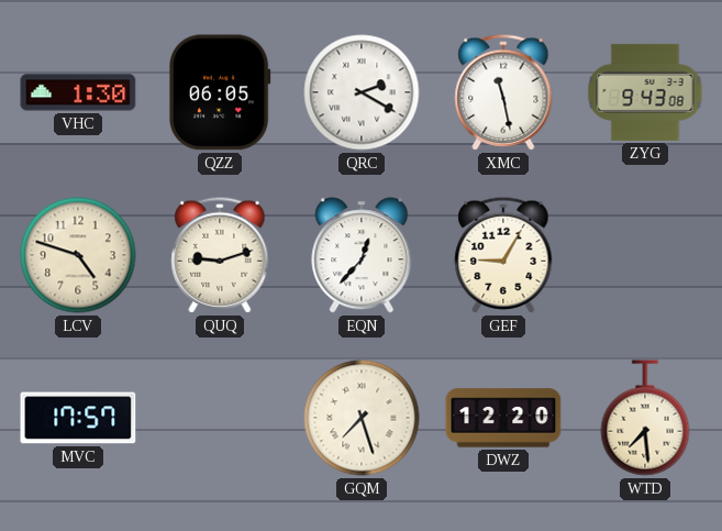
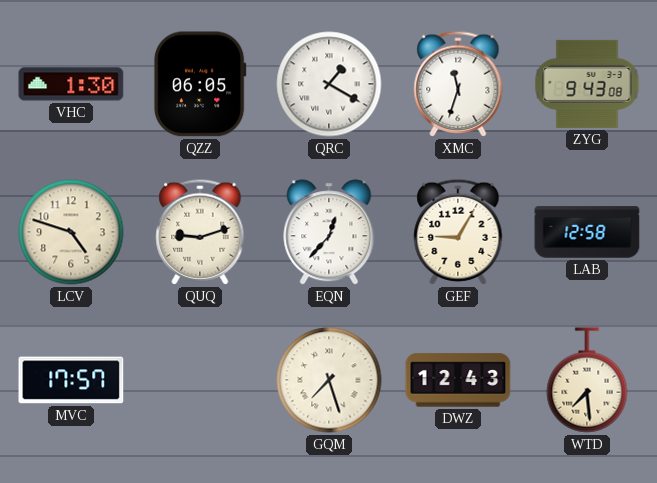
QRC: 2:20 -> 1:20 (329, 84)
XMC: 11:28 -> 11:33 (458, 84)
LAB: none -> 12:58 (587, 232)
DWZ: 12:20 -> 12:43 (458, 380)
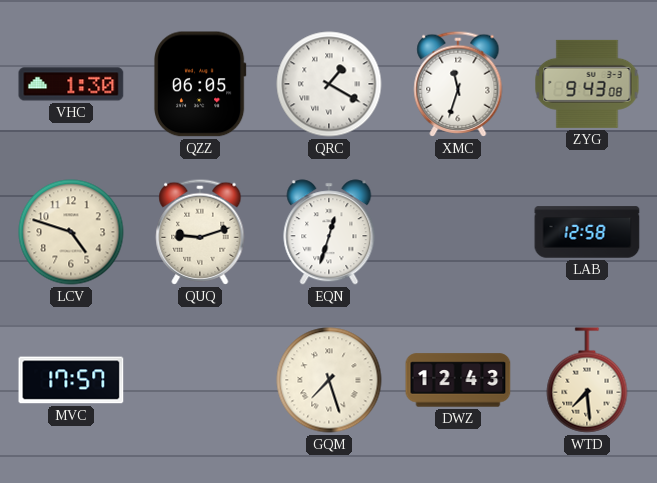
EQN: 12:37 -> 12:33 (329, 232)
GEF: 9:05 -> none (458, 232)
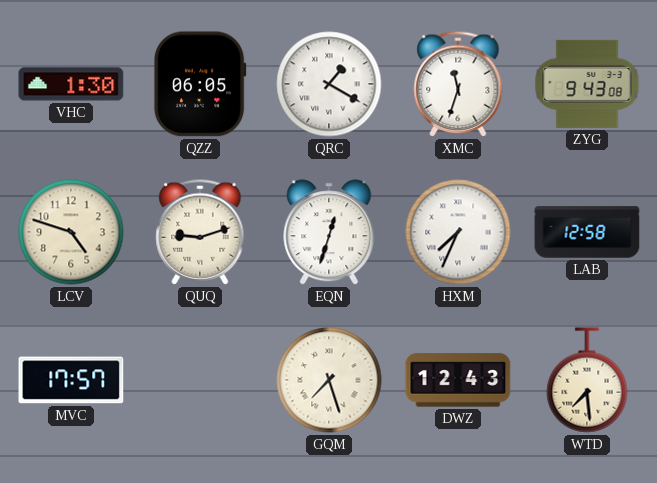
HXM: none -> 7:34 (458, 232)
